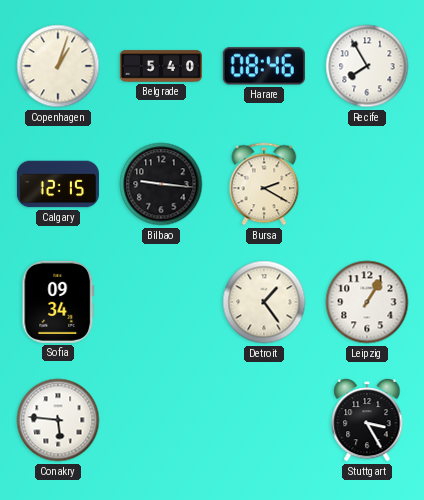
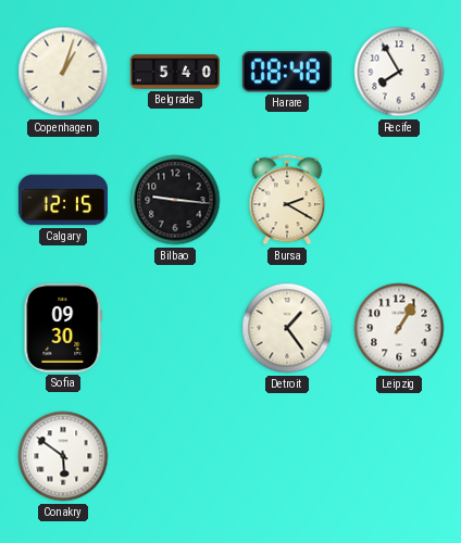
Harare: 08:46 -> 08:48 (287, 72)
Sofia: 09:34 -> 09:30 (63, 328)
Conakry: 5:46 -> 5:51 (63, 456)
Stuttgart: 3:25 -> none (367, 420)
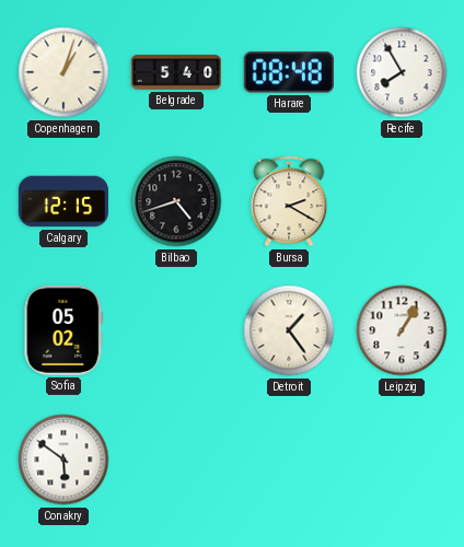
Bilbao: 9:16 -> 4:42 (176, 201)
Sofia: 09:30 -> 05:02 (63, 330)
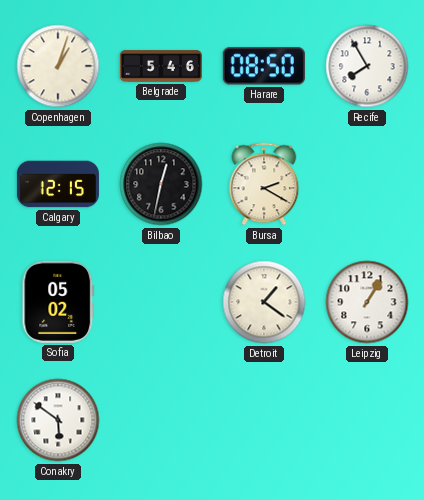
Belgrade: 5:40 -> 5:46 (161, 66)
Harare: 08:48 -> 08:50 (264, 66)
Bilbao: 4:42 -> 12:32 (161, 184)
Detroit: 1:24 -> 1:21 (264, 302)
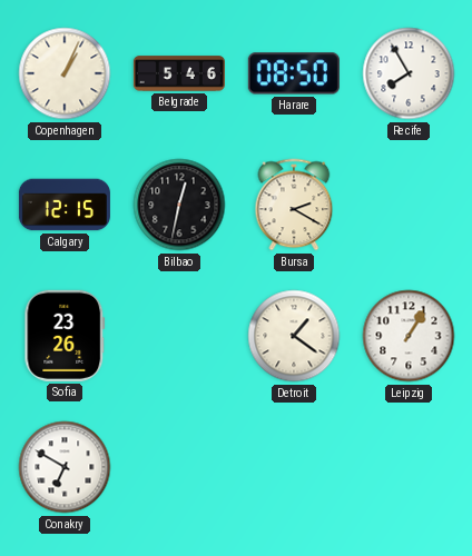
Copenhagen: 1:03 -> 1:04 (65, 73)
Sofia: 05:02 -> 23:26 (65, 336)
Conakry: 5:51 -> 6:50 (65, 467)
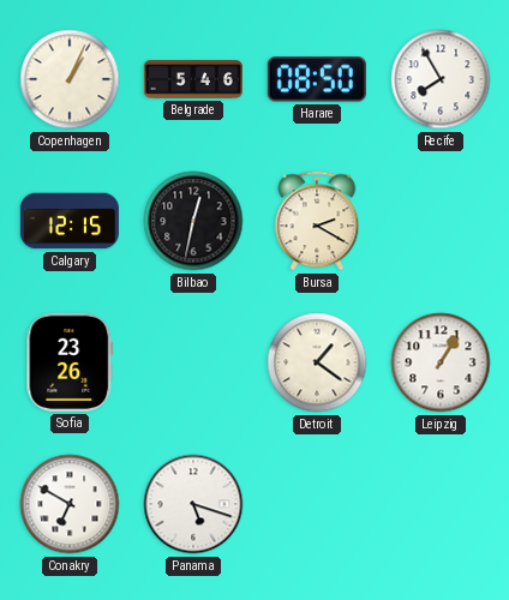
Panama: none -> 5:18 (193, 504)
